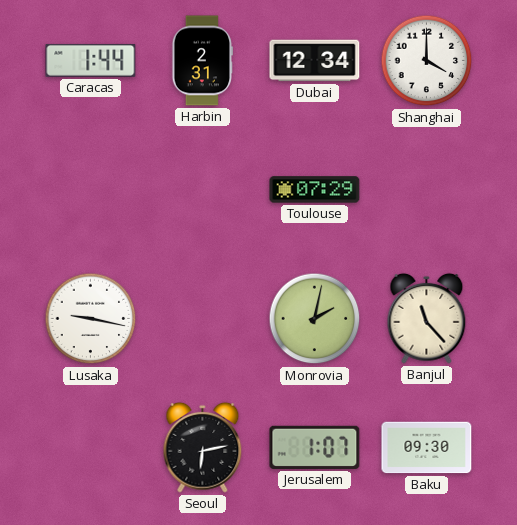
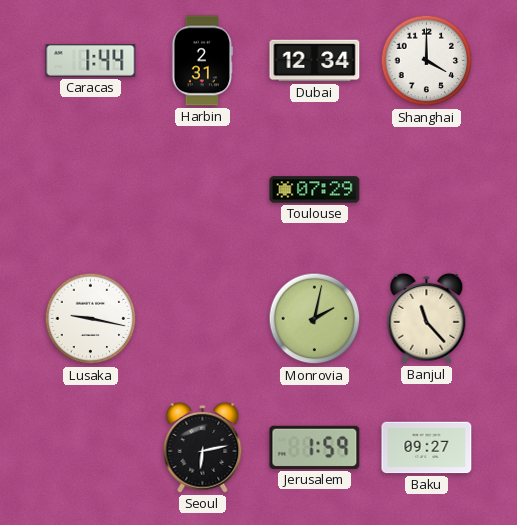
Jerusalem: 1:07 -> 1:59 (315, 447)
Baku: 09:30 -> 09:27 (427, 448)
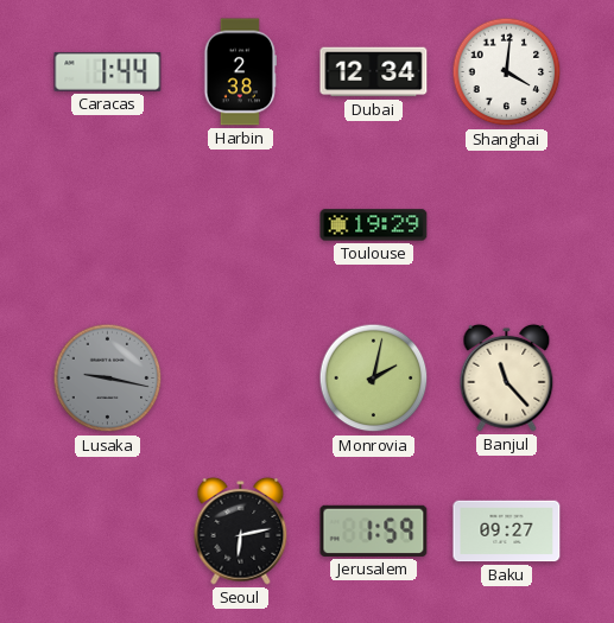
Harbin: 2:31 -> 2:38 (240, 72)
Shanghai: 4:00 -> 4:01 (507, 72)
Toulouse: 07:29 -> 19:29 (374, 225)
Lusaka dial: white -> grey (108, 379)
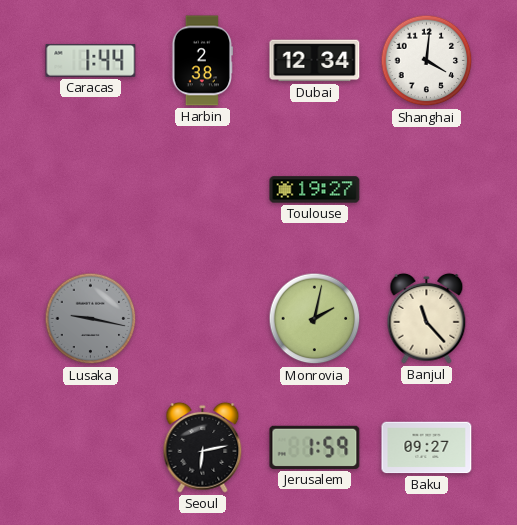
Toulouse: 19:29 -> 19:27 (315, 190)
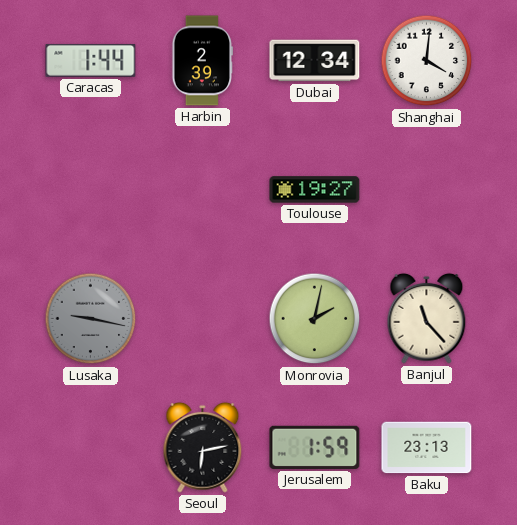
Harbin: 2:38 -> 2:39 (202, 61)
Baku: 09:27 -> 23:13 (427, 448)
